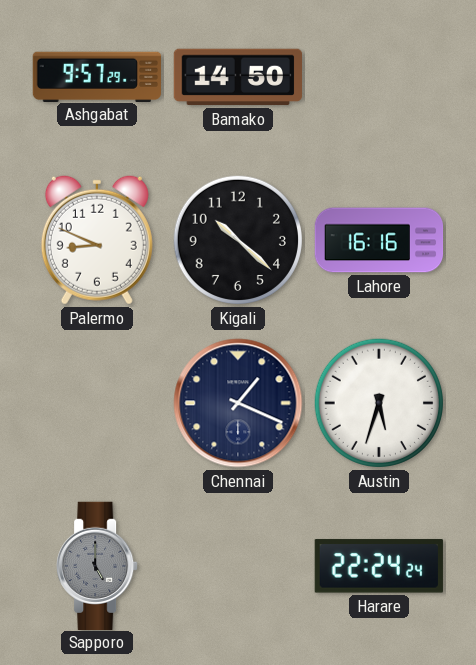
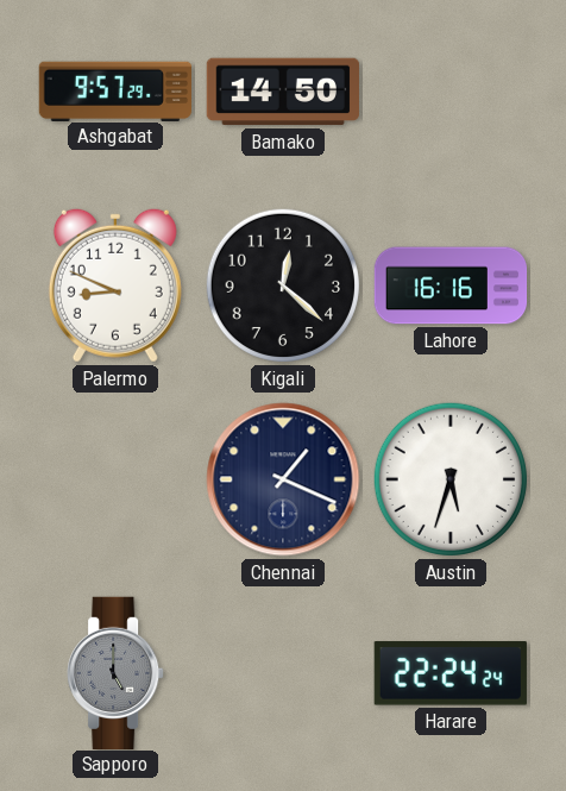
Kigali: 10:22 -> 12:22 (283, 285)
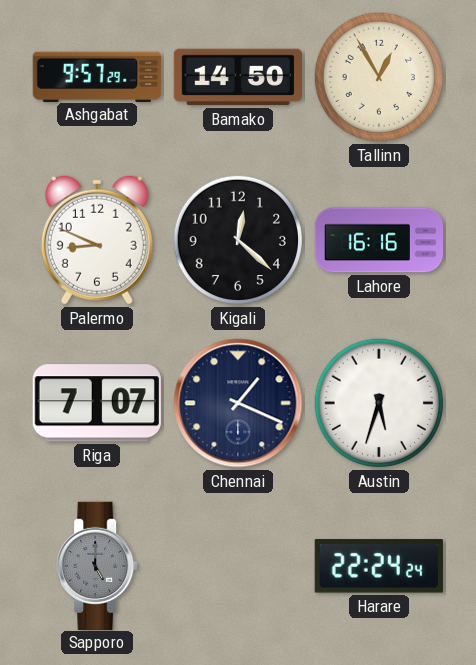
Tallinn: none -> 12:55 (379, 77)
Riga: none -> 7:07 (97, 403)
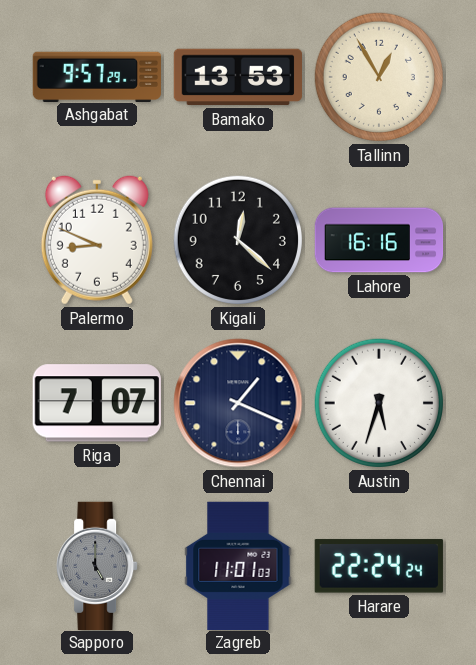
Bamako: 14:50 -> 13:53 (237, 77)
Zagreb: none -> 11:01 (238, 565)
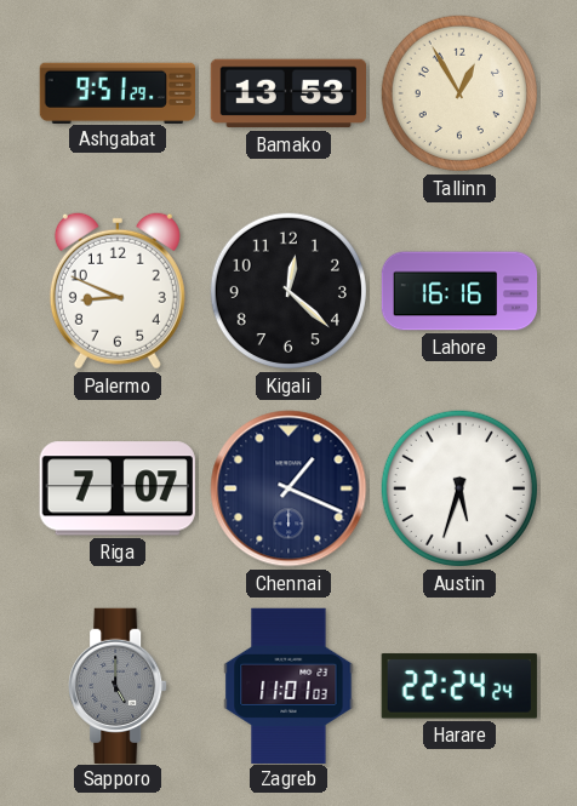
Ashgabat: 9:57 -> 9:51 (116, 92)
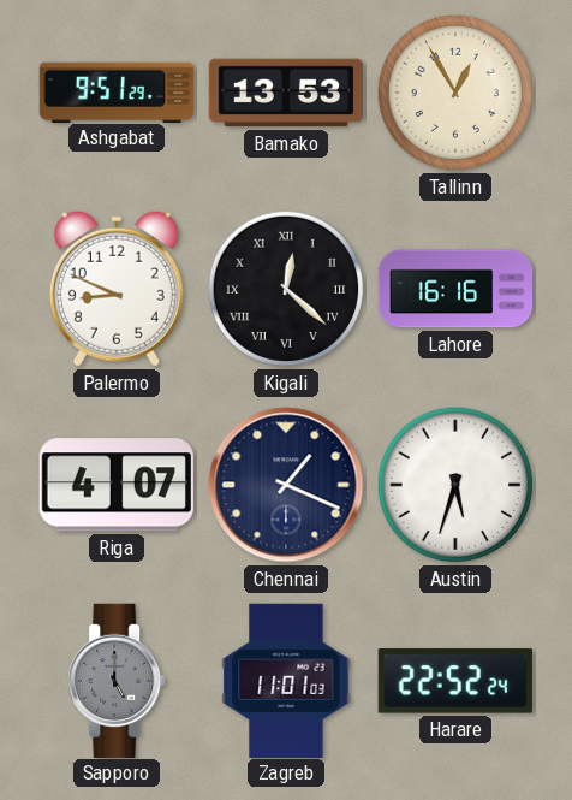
Kigali numerals: Arabic -> Roman (286, 289)
Riga: 7:07 -> 4:07 (117, 485)
Harare: 22:24 -> 22:52 (455, 681)
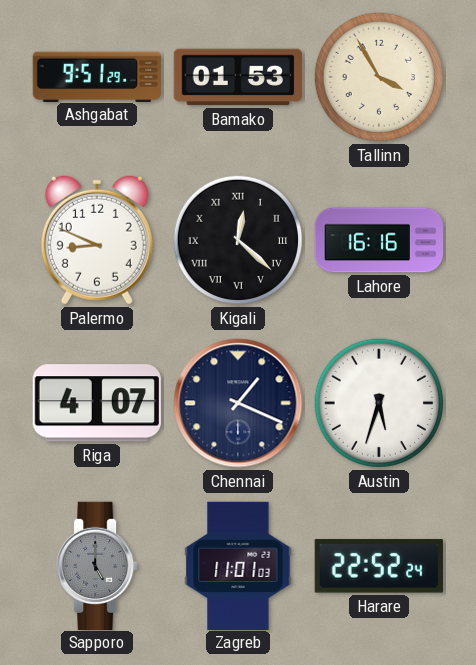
Bamako: 13:53 -> 01:53 (237, 77)
Tallinn: 12:55 -> 3:55 (379, 77)
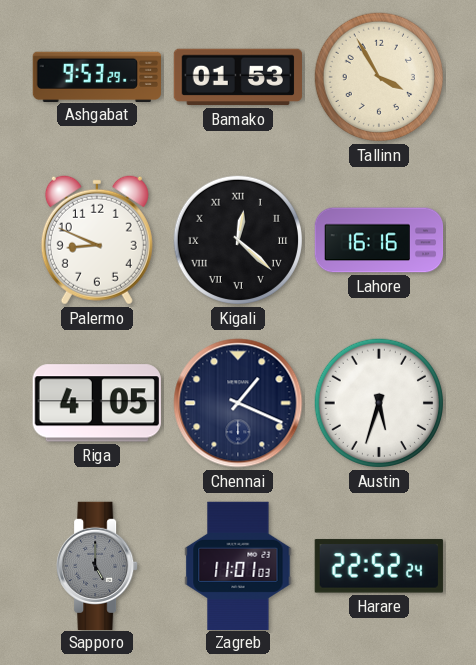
Ashgabat: 9:51 -> 9:53 (96, 76)
Riga: 4:07 -> 4:05 (97, 403)
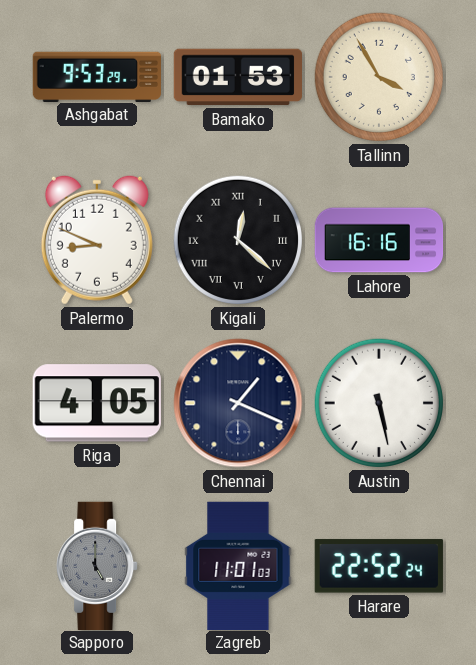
Austin: 5:33 -> 5:28 (379, 403)
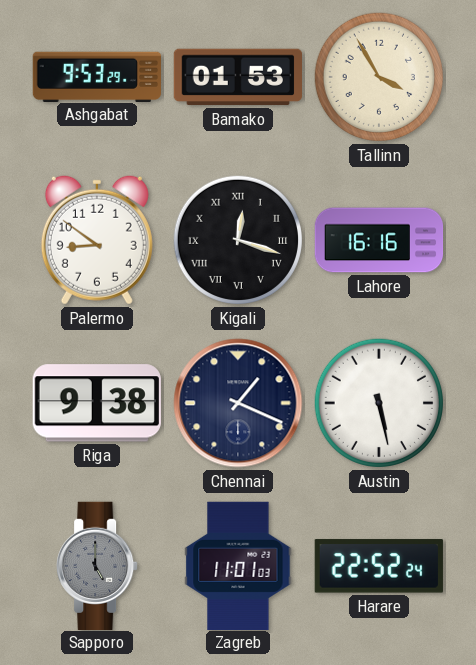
Palermo: 8:49 -> 8:51 (97, 240)
Kigali: 12:22 -> 12:18 (238, 240)
Riga: 4:05 -> 9:38 (97, 403)
